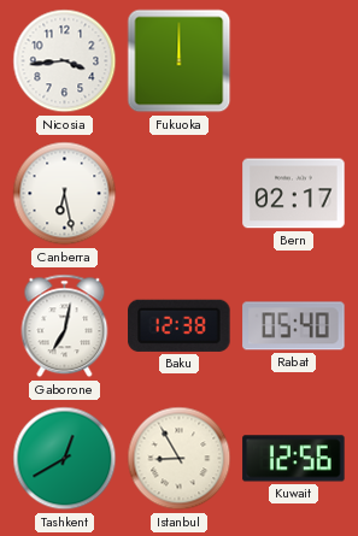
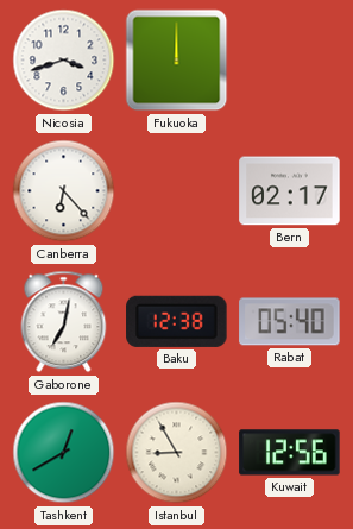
Nicosia: 3:44 -> 3:42 (64, 61)
Canberra: 6:28 -> 6:23 (64, 191)
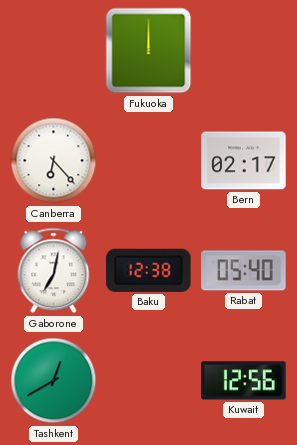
Nicosia: 3:42 -> none (64, 61)
Istanbul: 8:55 -> none (177, 453)
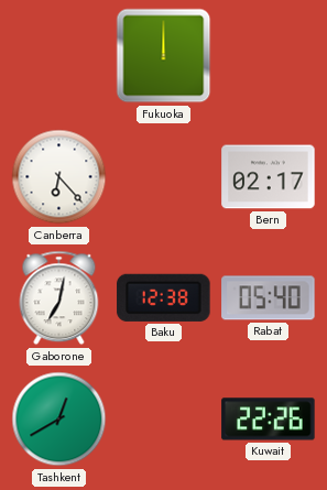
Kuwait: 12:56 -> 22:26 (269, 420)
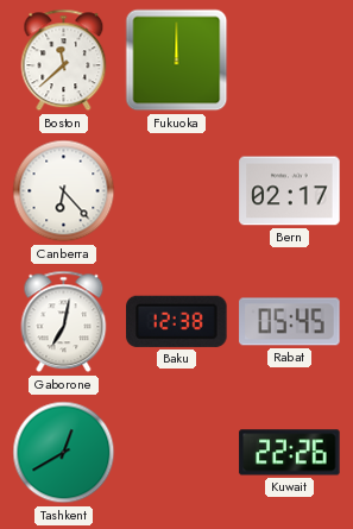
Boston: none -> 11:38 (64, 61)
Rabat: 05:40 -> 05:45 (290, 322)
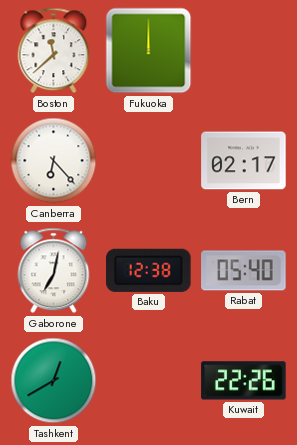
Rabat: 05:45 -> 05:40 (244, 271)
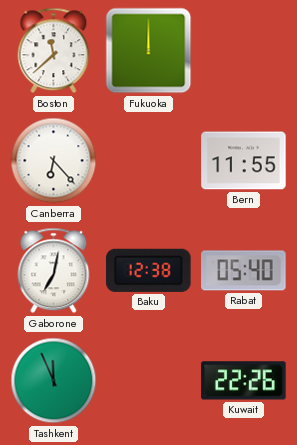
Bern: 02:17 -> 11:55 (244, 161)
Tashkent: 12:40 -> 11:56 (54, 381)
